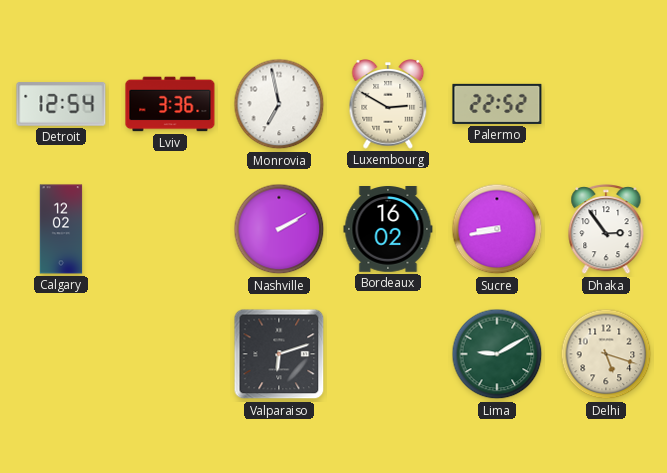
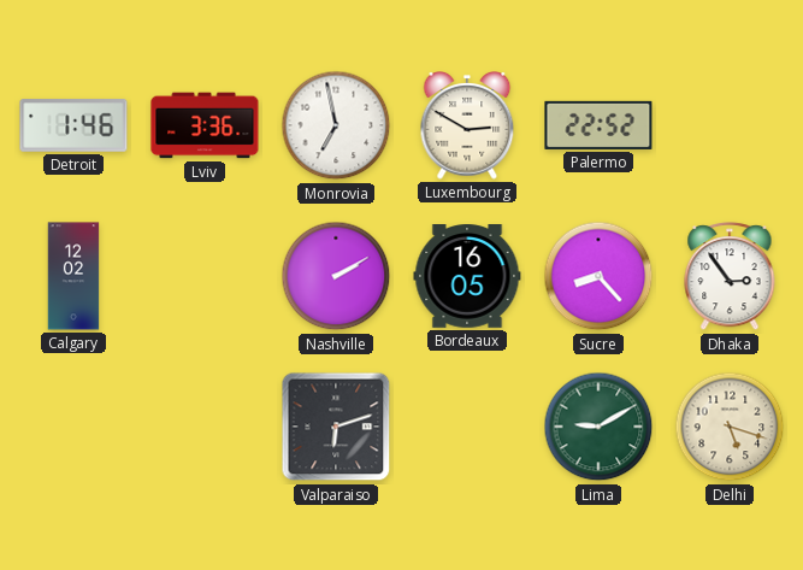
Detroit: 12:54 -> 1:46 (73, 125)
Bordeaux: 16:02 -> 16:05 (467, 277)
Sucre: 8:43 -> 8:23 (598, 276)
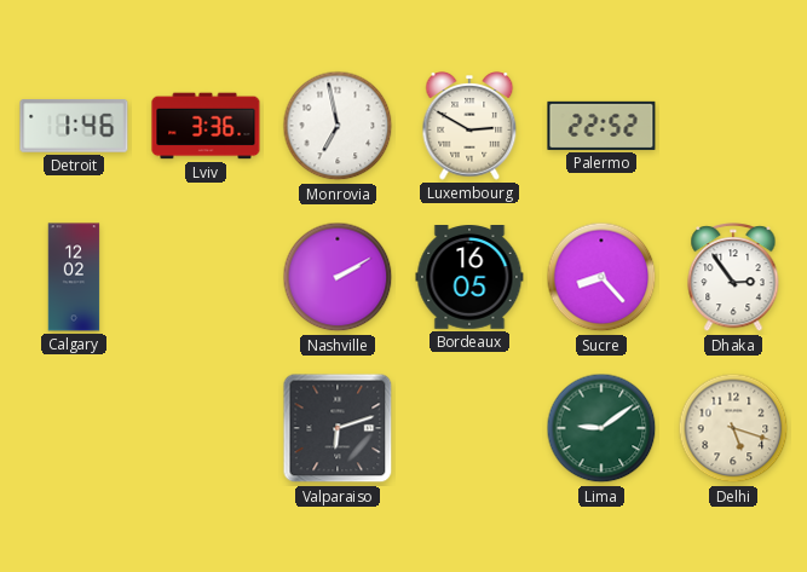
Lima: 9:10 -> 9:09 (601, 428)
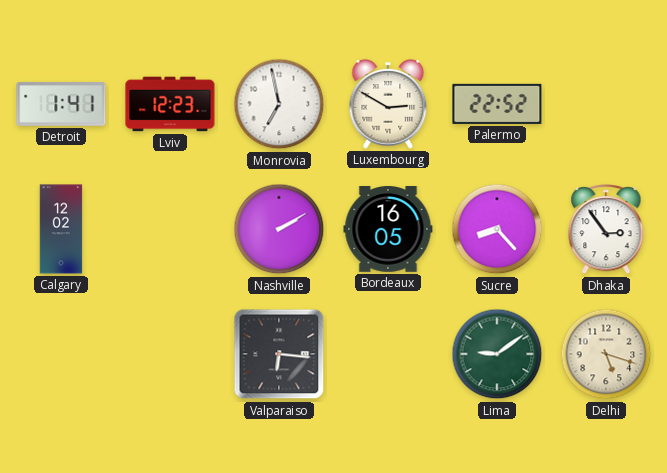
Detroit: 1:46 -> 1:41 (61, 104)
Lviv: 3:36 -> 12:23 (170, 104)
Valparaiso: 6:12 -> 6:16 (279, 354)
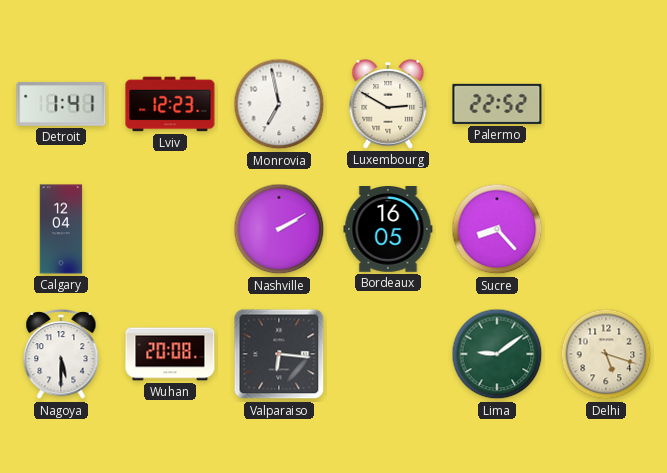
Calgary: 12:02 -> 12:04 (61, 229)
Dhaka: 2:54 -> none (606, 230)
Nagoya: none -> 5:30 (61, 355)
Wuhan: none -> 20:08 (170, 354)
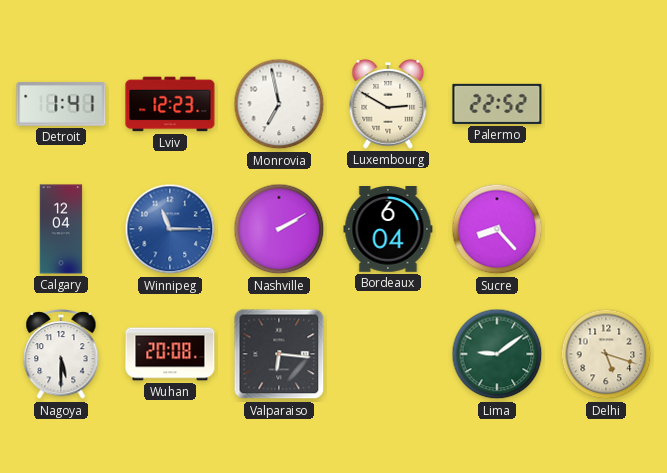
Winnipeg: none -> 11:15 (170, 229)
Bordeaux: 16:05 -> 6:04 (388, 230)
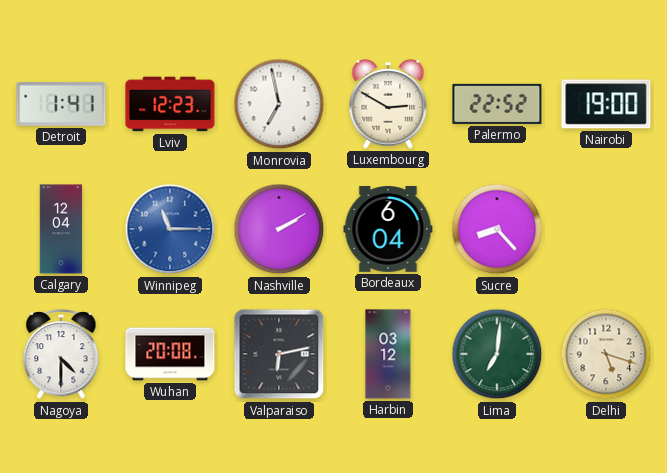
Nairobi: none -> 19:00 (606, 104)
Nagoya: 5:30 -> 4:30 (61, 355)
Valparaiso: 6:16 -> 6:13 (279, 354)
Harbin: none -> 03:12 (388, 354)
Lima: 9:09 -> 7:01 (497, 354)
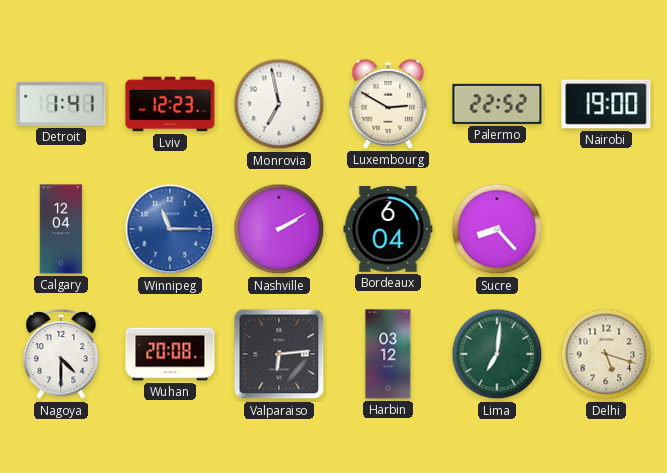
Valparaiso: 6:13 -> 6:14 (279, 354)
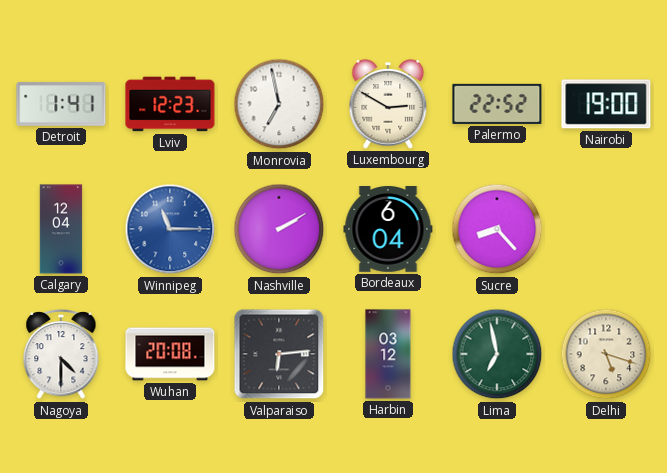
Lima: 7:01 -> 6:58 (497, 354)
